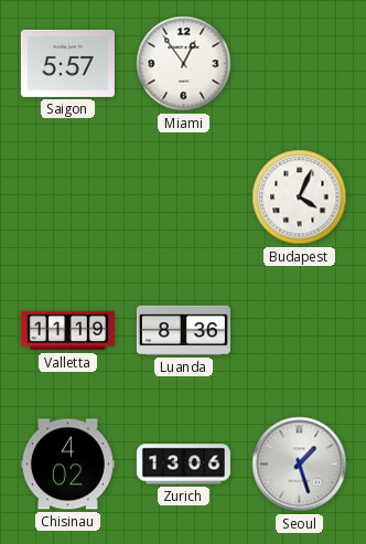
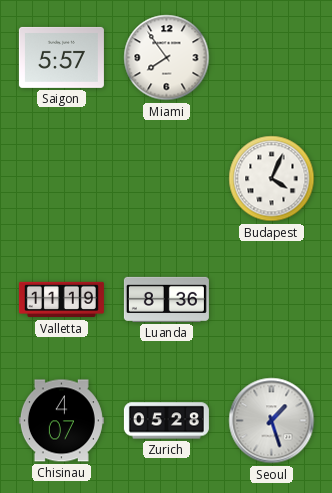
Miami: 12:54 -> 7:54 (167, 58)
Chisinau: 4:02 -> 4:07 (61, 421)
Zurich: 13:06 -> 05:28 (166, 421)
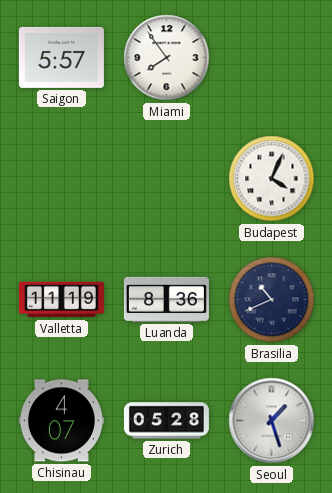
Brasilia: none -> 10:41 (272, 300)
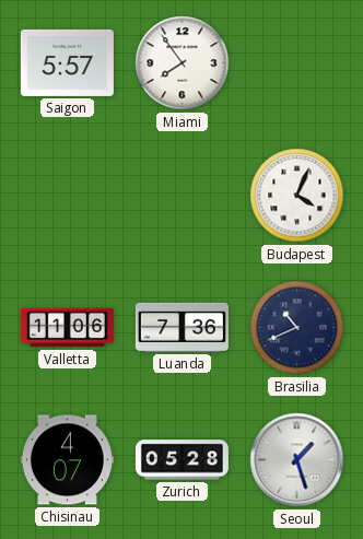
Valletta: 11:19 -> 11:06 (67, 328)
Luanda: 8:36 -> 7:36 (181, 327)
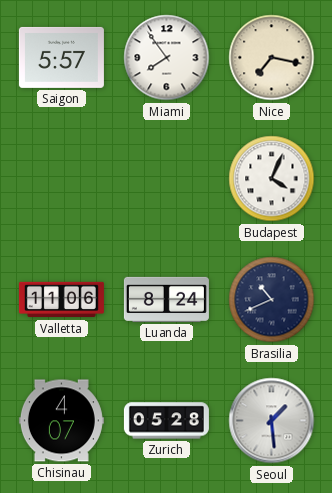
Nice: none -> 7:17 (272, 58)
Luanda: 7:36 -> 8:24 (166, 299)
Seoul: 1:27 -> 1:29 (272, 421)
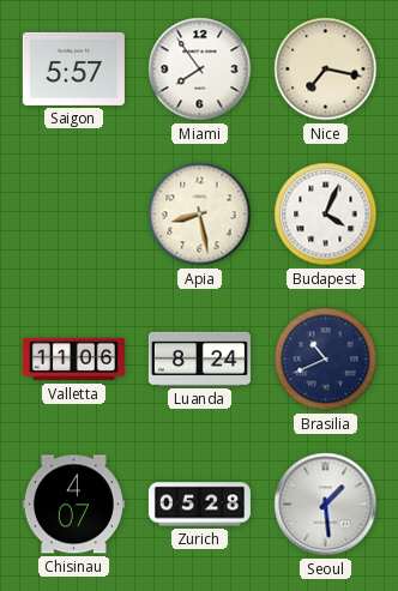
Apia: none -> 8:28 (200, 215)
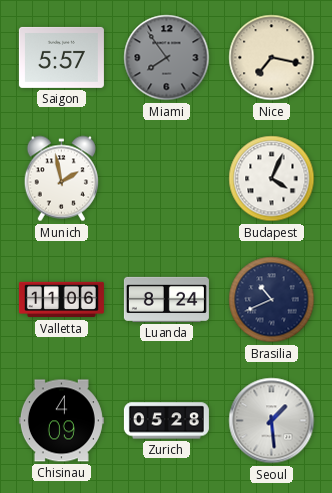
Miami dial: white -> grey (167, 58)
Munich: none -> 1:58 (61, 179)
Apia: 8:28 -> none (200, 215)
Chisinau: 4:07 -> 4:09 (61, 421)
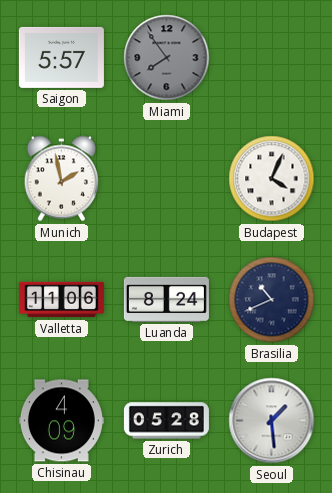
Nice: 7:17 -> none (272, 58)
